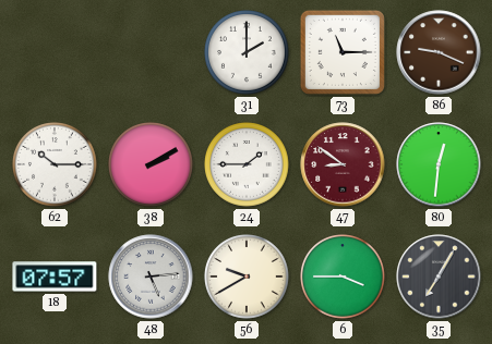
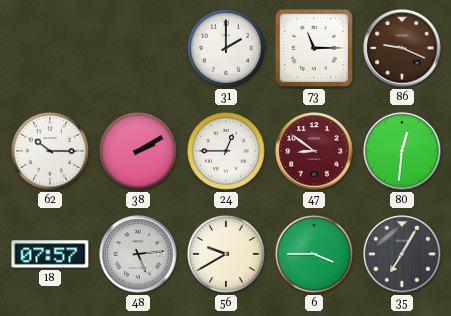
24: 1:45 -> 12:45 (226, 151)
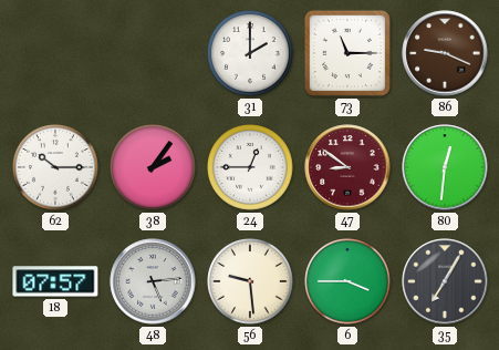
38: 2:10 -> 2:06 (153, 167)
56: 9:40 -> 9:29 (250, 281)
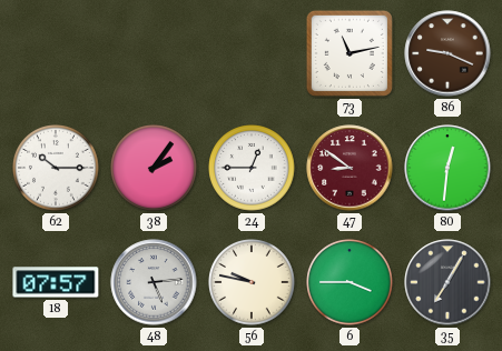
31: 2:00 -> none (250, 53)
73: 11:15 -> 11:13 (350, 53)
56: 9:29 -> 9:47 (252, 282)
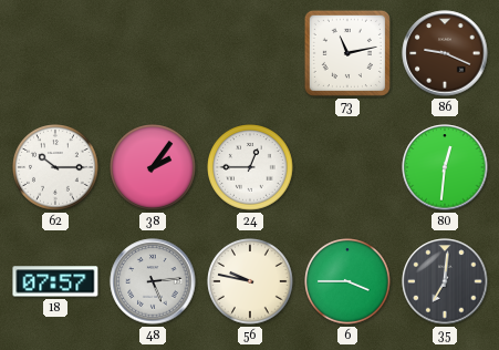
47: 8:51 -> none (350, 168)
35: 7:05 -> 7:01 (445, 281)
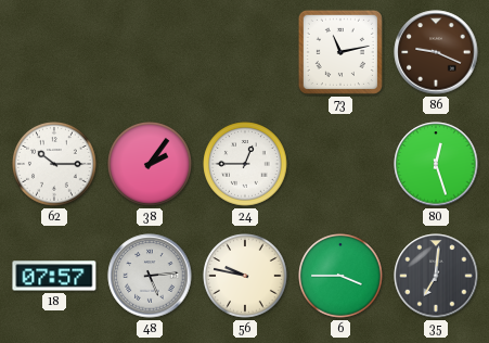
80: 12:31 -> 12:27 (436, 164)
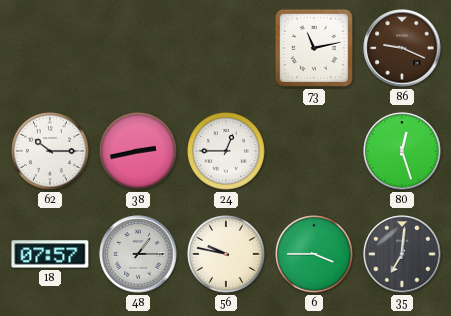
38: 2:06 -> 2:43 (138, 151)
48: 5:14 -> 1:15 (138, 254)
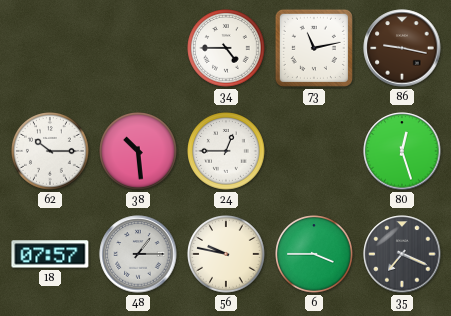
34: none -> 4:45 (226, 48)
86: 9:19 -> 9:17 (402, 48)
38: 2:43 -> 10:29 (138, 151)
35: 7:01 -> 7:19 (402, 254)
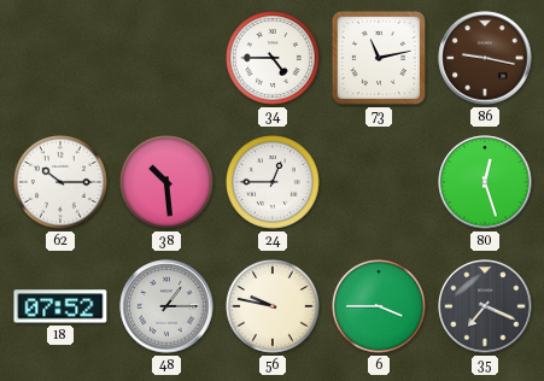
18: 07:57 -> 07:52 (60, 306)
